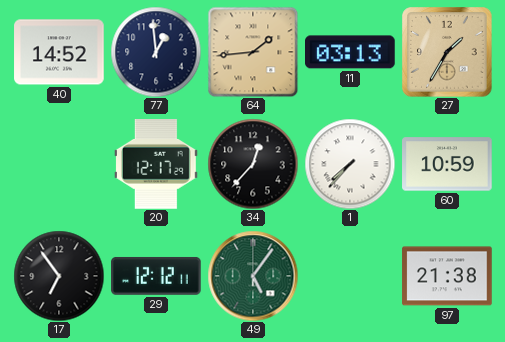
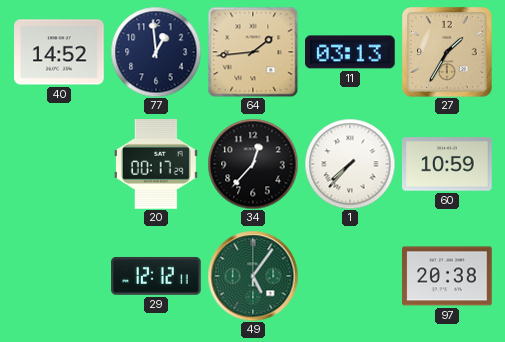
20: 12:17 -> 00:17 (156, 164)
17: 6:54 -> none (59, 276)
97: 21:38 -> 20:38 (447, 276)
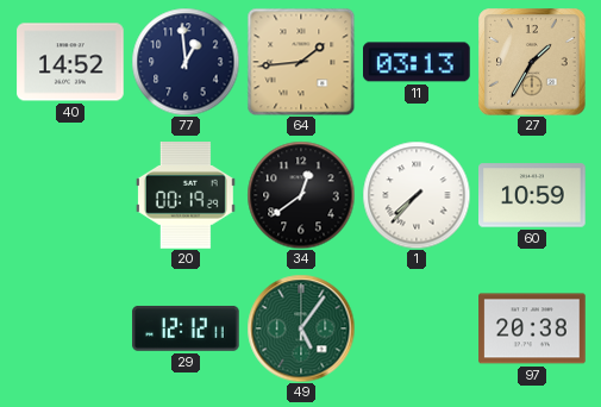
20: 00:17 -> 00:19 (186, 195)
34: 12:37 -> 12:39 (301, 195)
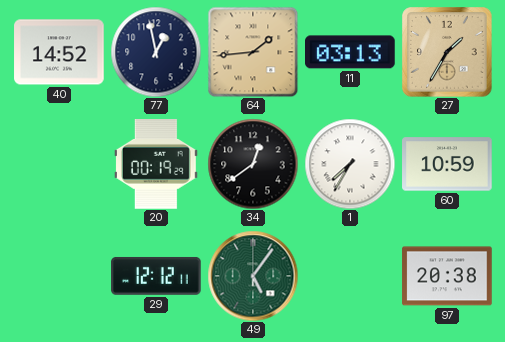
77: 12:59 -> 12:58 (156, 52)
1: 7:37 -> 7:35 (350, 164)
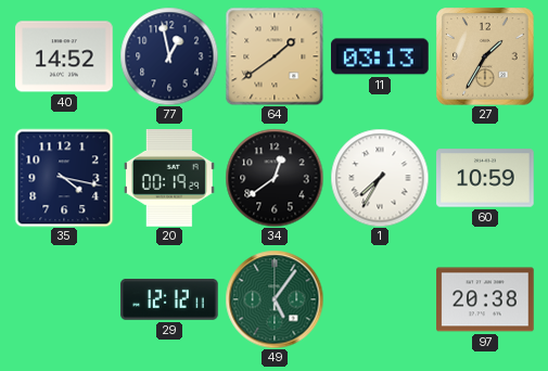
64: 1:44 -> 1:39 (275, 56)
35: none -> 4:17 (64, 178)
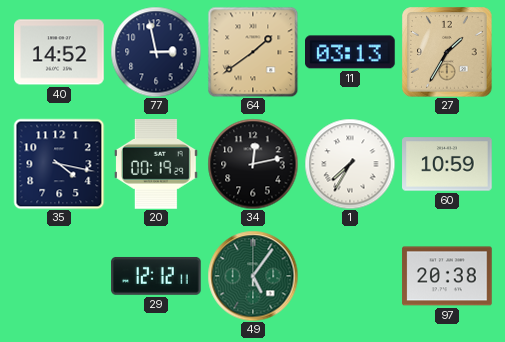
77: 12:58 -> 2:58 (156, 52)
34: 12:39 -> 12:13 (253, 164)
